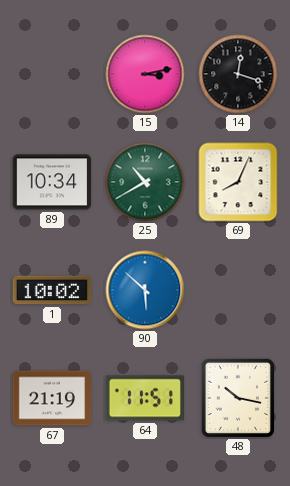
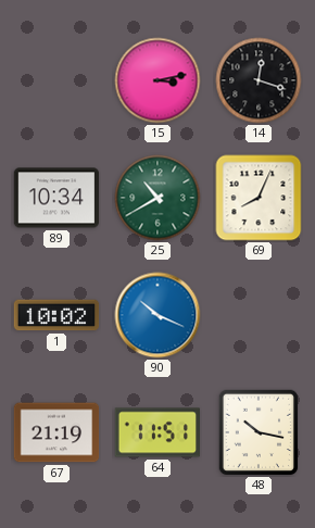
90: 5:52 -> 10:19 (157, 315)
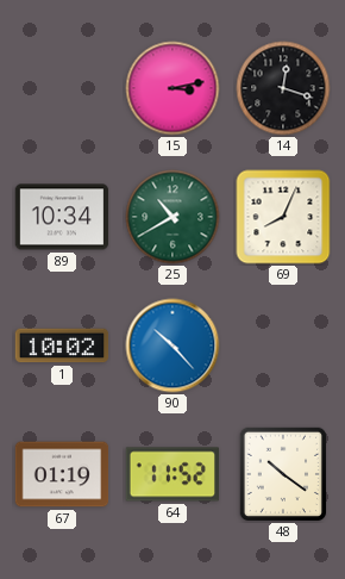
90: 10:19 -> 10:23 (172, 345)
67: 21:19 -> 01:19 (62, 474)
64: 11:51 -> 11:52 (171, 474)
48: 10:17 -> 10:21 (283, 474)
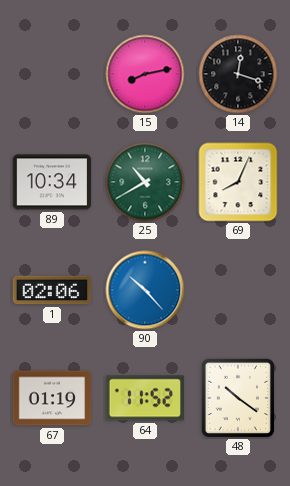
15: 3:13 -> 8:13 (145, 74)
1: 10:02 -> 02:06 (52, 290)
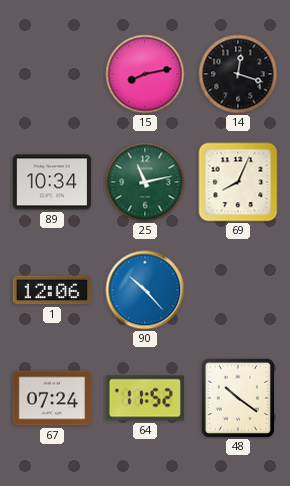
25: 10:40 -> 11:13 (145, 182)
1: 02:06 -> 12:06 (52, 290)
67: 01:19 -> 07:24 (52, 398)
